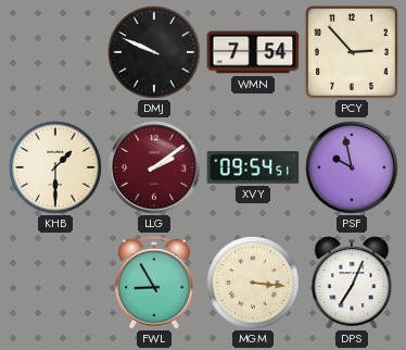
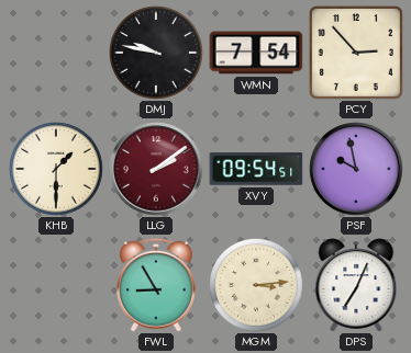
DMJ: 9:49 -> 9:47 (157, 54)
MGM: 3:16 -> 3:14 (257, 286)
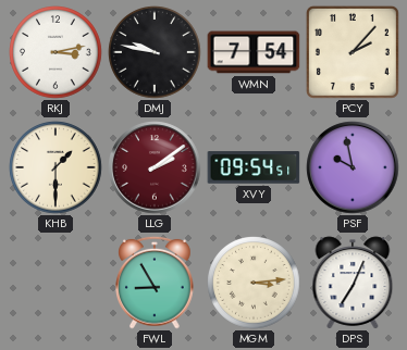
RKJ: none -> 3:13 (57, 53)
PCY: 2:53 -> 2:07 (353, 52)
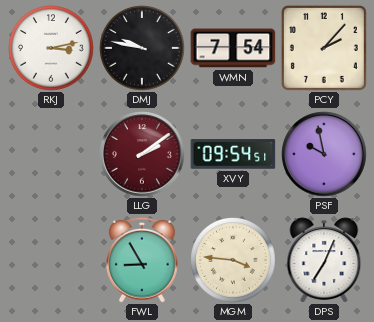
KHB: 1:30 -> none (57, 168)
MGM: 3:14 -> 3:46 (234, 261)
